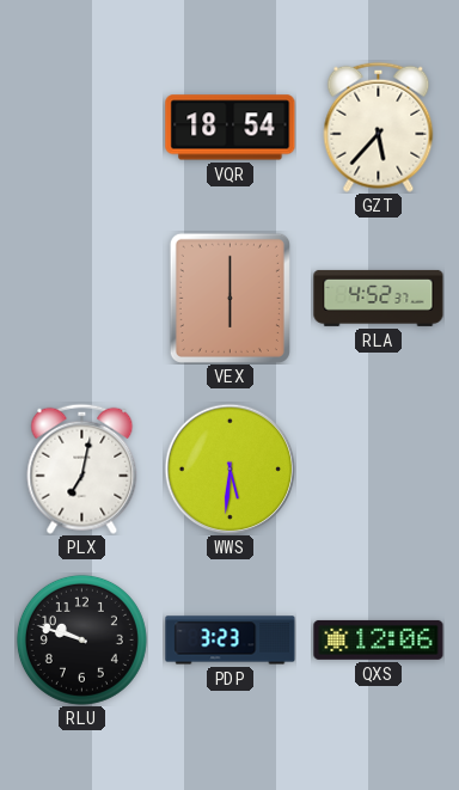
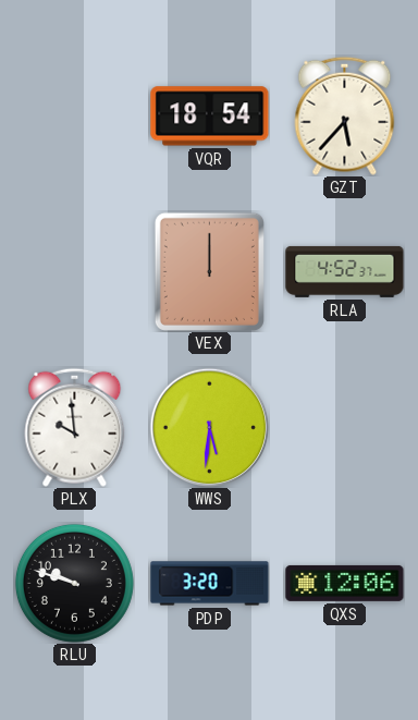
VEX: 6:00 -> 12:00 (209, 271)
PLX: 7:02 -> 9:59 (75, 427)
PDP: 3:23 -> 3:20 (210, 584)
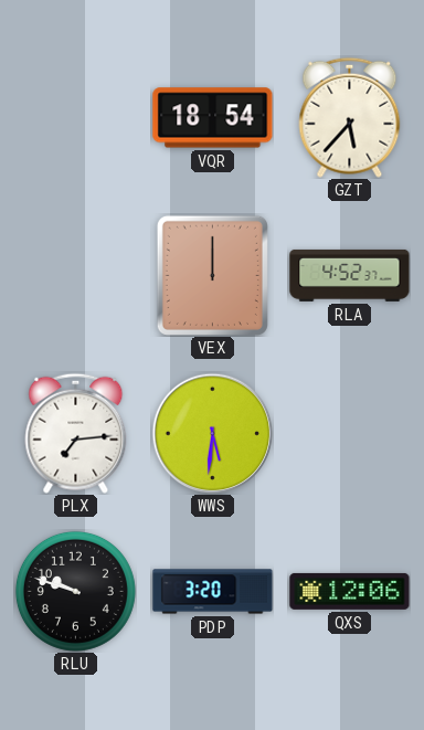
PLX: 9:59 -> 7:14 (76, 433)
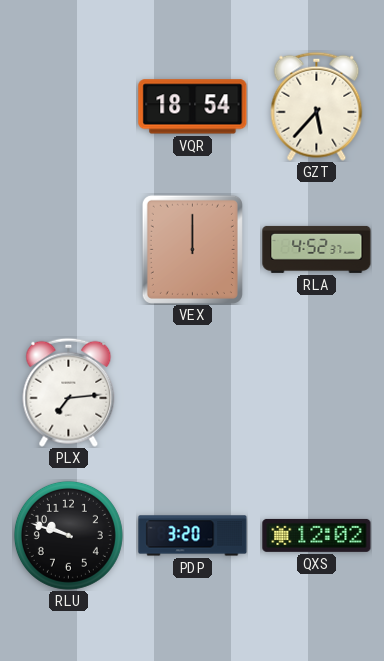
WWS: 5:31 -> none (212, 433)
QXS: 12:06 -> 12:02 (317, 535)
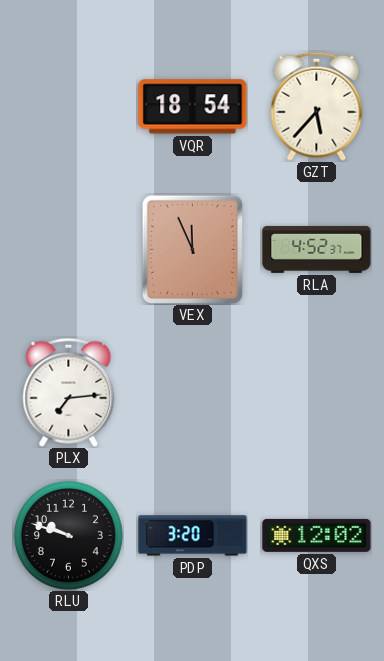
VEX: 12:00 -> 11:56 (192, 249)
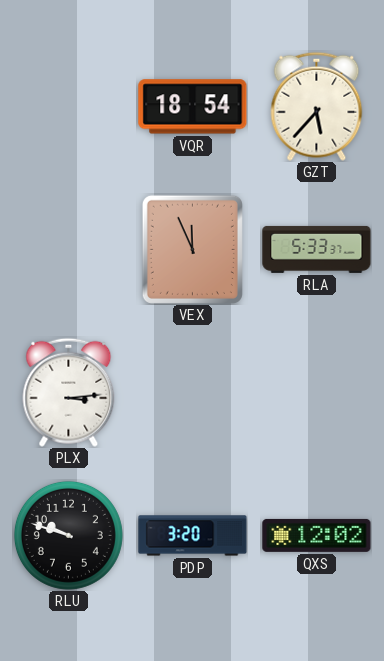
RLA: 4:52 -> 5:33 (317, 249)
PLX: 7:14 -> 3:14 (69, 392)
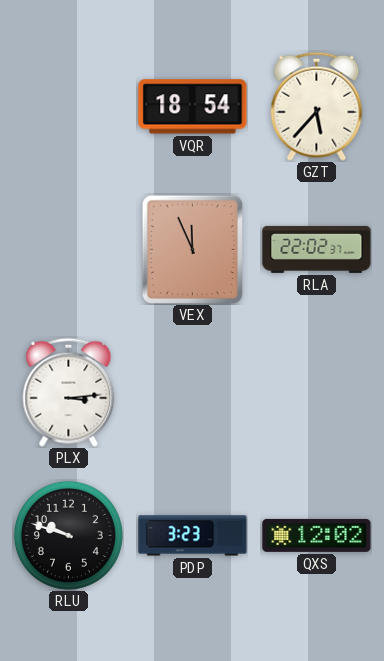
RLA: 5:33 -> 22:02 (317, 249)
PDP: 3:20 -> 3:23 (193, 536)
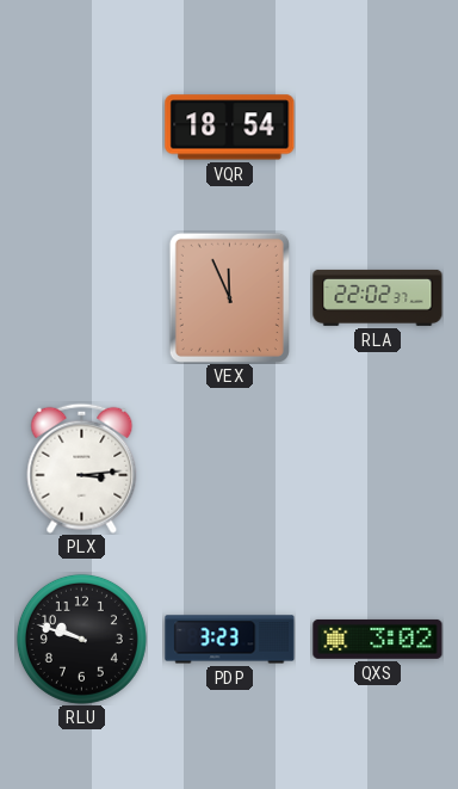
GZT: 5:37 -> none (317, 106)
QXS: 12:02 -> 3:02 (378, 639)
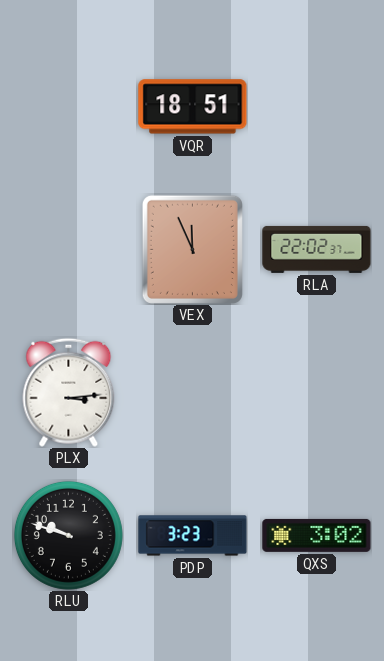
VQR: 18:54 -> 18:51 (193, 107)
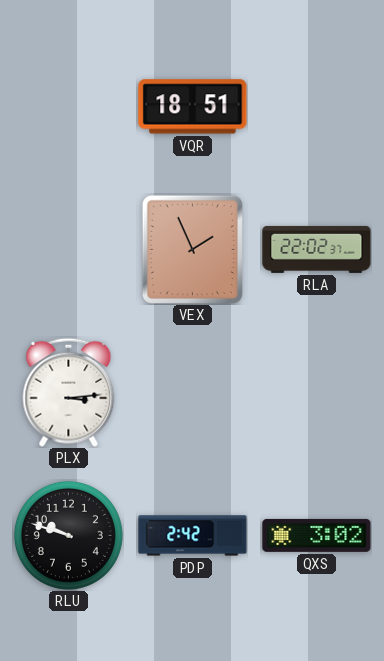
VEX: 11:56 -> 1:56 (192, 249)
PDP: 3:23 -> 2:42 (193, 536)
